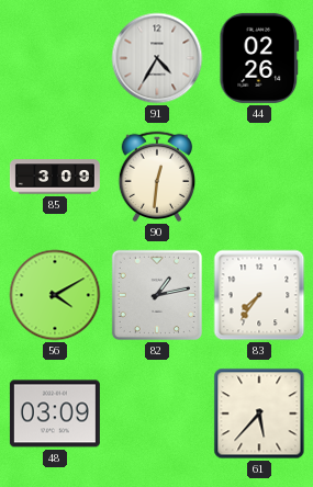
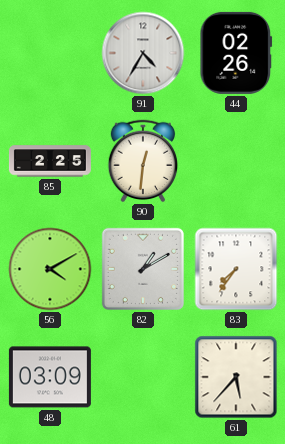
85: 3:09 -> 2:25 (50, 161)
82: 1:13 -> 1:10 (143, 269)
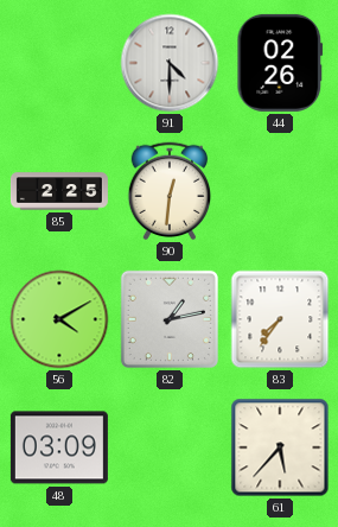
91: 4:35 -> 4:30 (170, 63)
82: 1:10 -> 1:13 (170, 319)
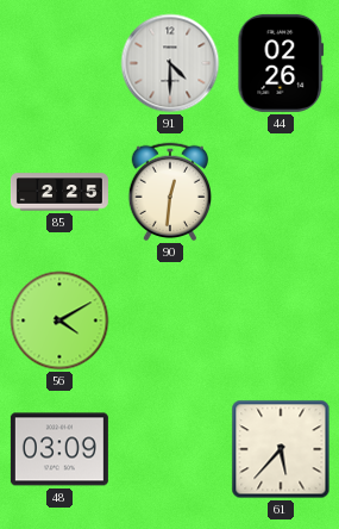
82: 1:13 -> none (170, 319)
83: 7:36 -> none (280, 319)
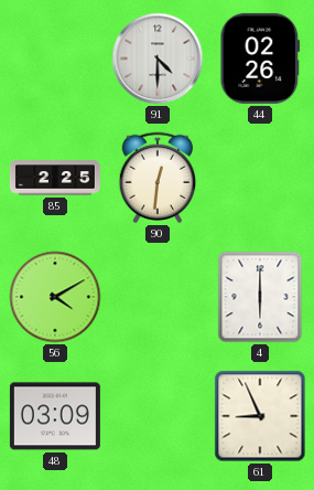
4: none -> 6:00 (260, 297)
61: 5:37 -> 8:56 (260, 416)
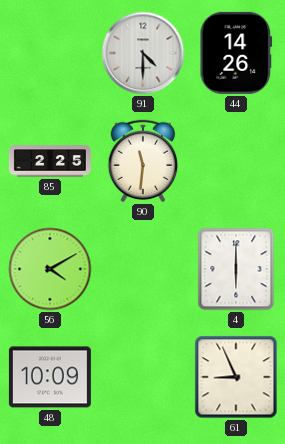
44: 02:26 -> 14:26 (236, 53)
90: 12:31 -> 11:31 (143, 161)
48: 03:09 -> 10:09 (50, 377)
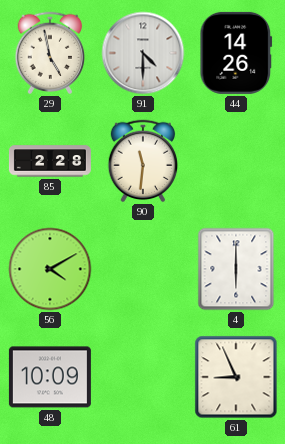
29: none -> 4:58 (50, 53)
85: 2:25 -> 2:28 (50, 161)
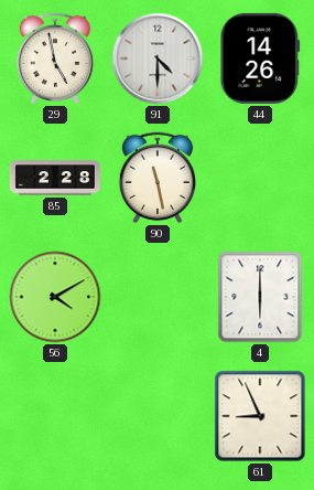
90: 11:31 -> 11:28 (158, 178)
48: 10:09 -> none (50, 377)
